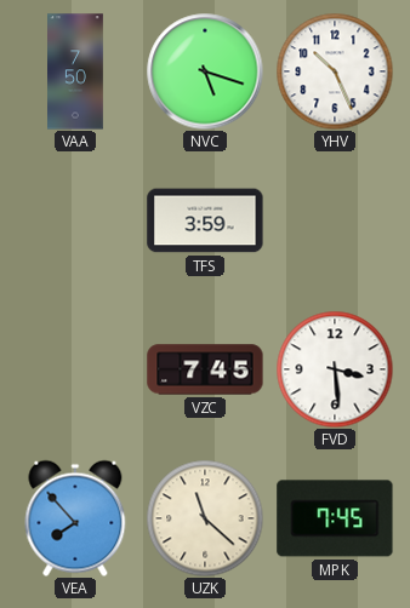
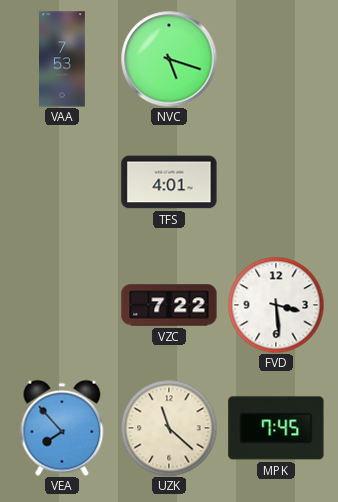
VAA: 7:50 -> 7:53 (63, 59)
YHV: 10:26 -> none (335, 71)
TFS: 3:59 -> 4:01 (169, 182)
VZC: 7:45 -> 7:22 (169, 305)
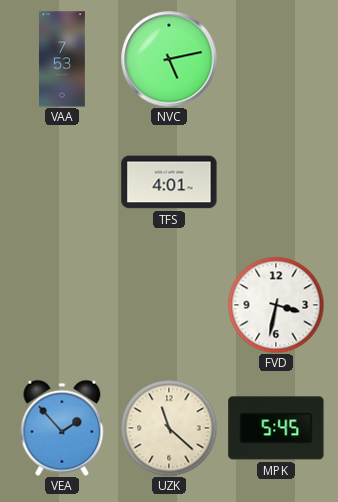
NVC: 5:18 -> 5:13 (169, 59)
VZC: 7:22 -> none (169, 305)
FVD: 3:29 -> 3:32 (276, 305)
VEA: 7:53 -> 1:53 (62, 428)
MPK: 7:45 -> 5:45 (276, 428)
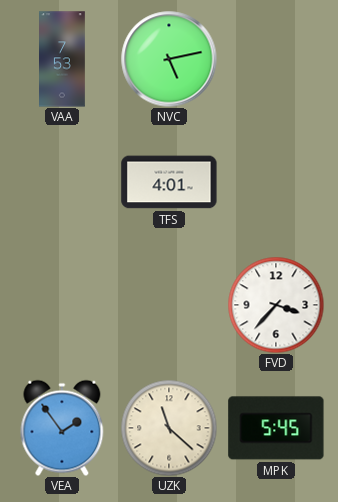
FVD: 3:32 -> 3:37 (276, 305)
VEA: 1:53 -> 1:54 (62, 428)
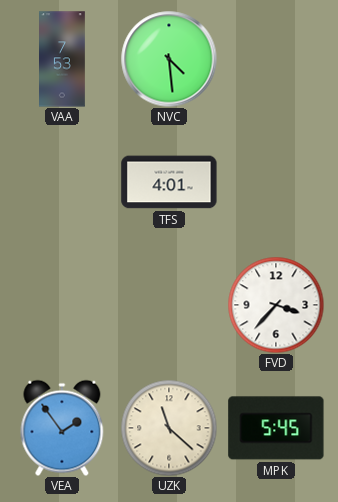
NVC: 5:13 -> 4:29 (169, 59)
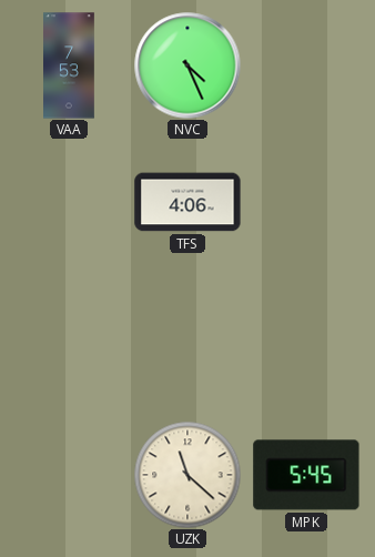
NVC: 4:29 -> 4:26 (187, 65)
TFS: 4:01 -> 4:06 (187, 202)
FVD: 3:37 -> none (276, 305)
VEA: 1:54 -> none (62, 428)
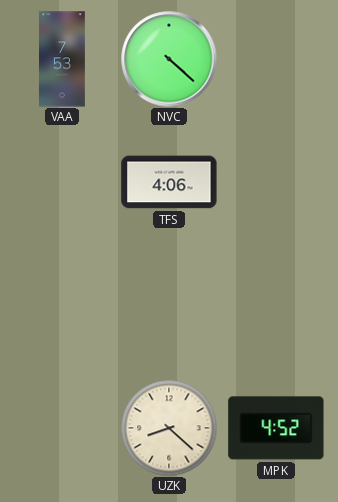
NVC: 4:26 -> 4:22 (169, 59)
UZK: 11:22 -> 8:22 (169, 428)
MPK: 5:45 -> 4:52 (276, 428)
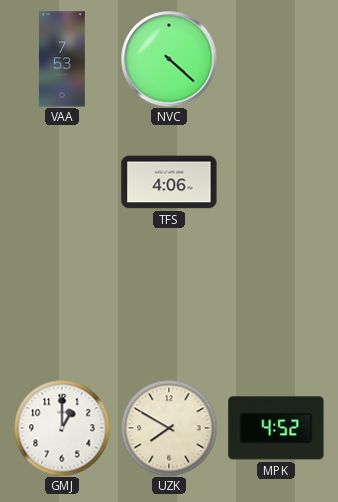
GMJ: none -> 1:00 (62, 428)
UZK: 8:22 -> 7:50 (169, 428)
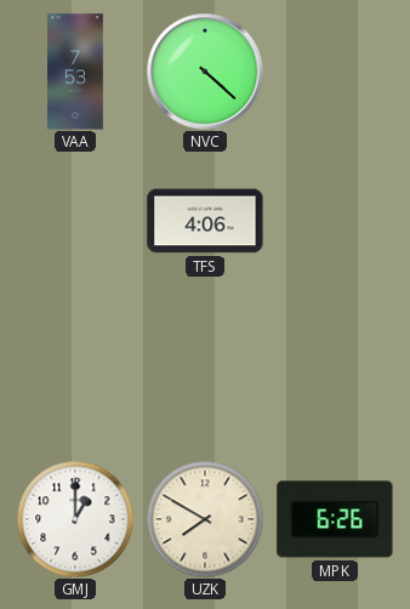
MPK: 4:52 -> 6:26 (335, 519)
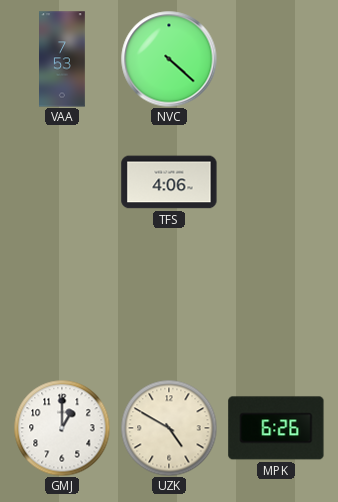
UZK: 7:50 -> 4:50 (169, 428)
